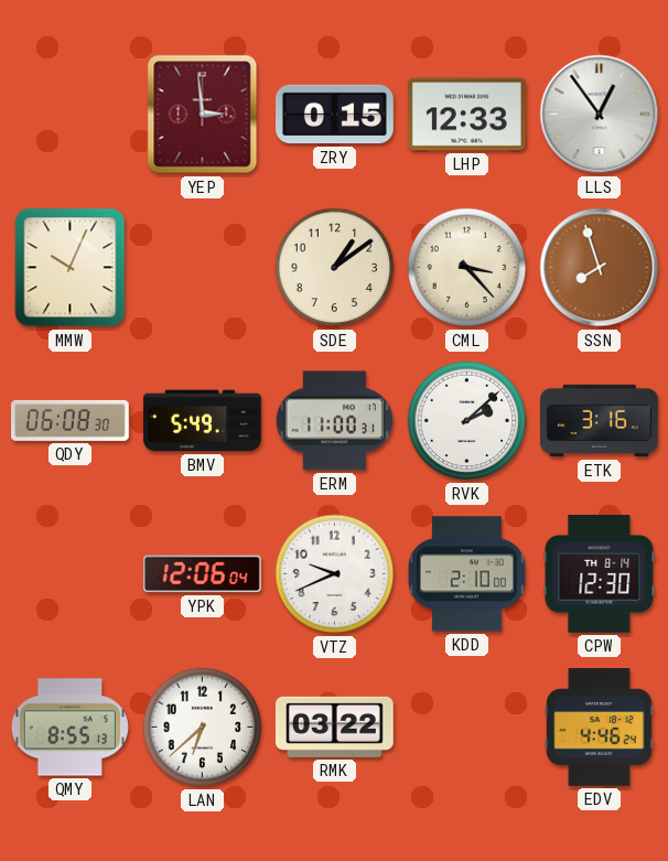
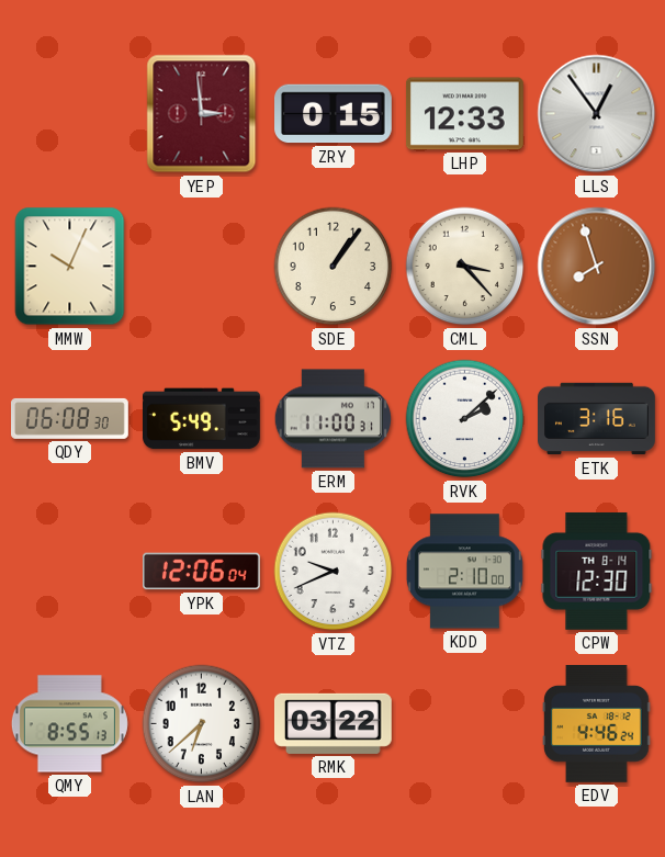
SDE: 1:09 -> 1:06 (334, 267)
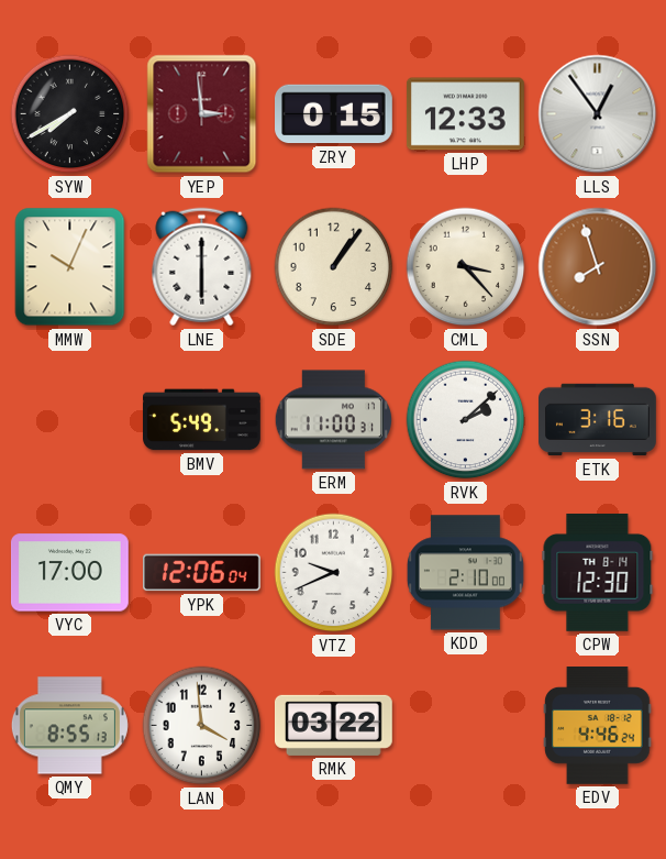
SYW: none -> 7:40 (70, 114)
LNE: none -> 6:00 (202, 267)
QDY: 06:08 -> none (70, 418)
VYC: none -> 17:00 (69, 573)
LAN: 6:38 -> 3:59 (202, 726)
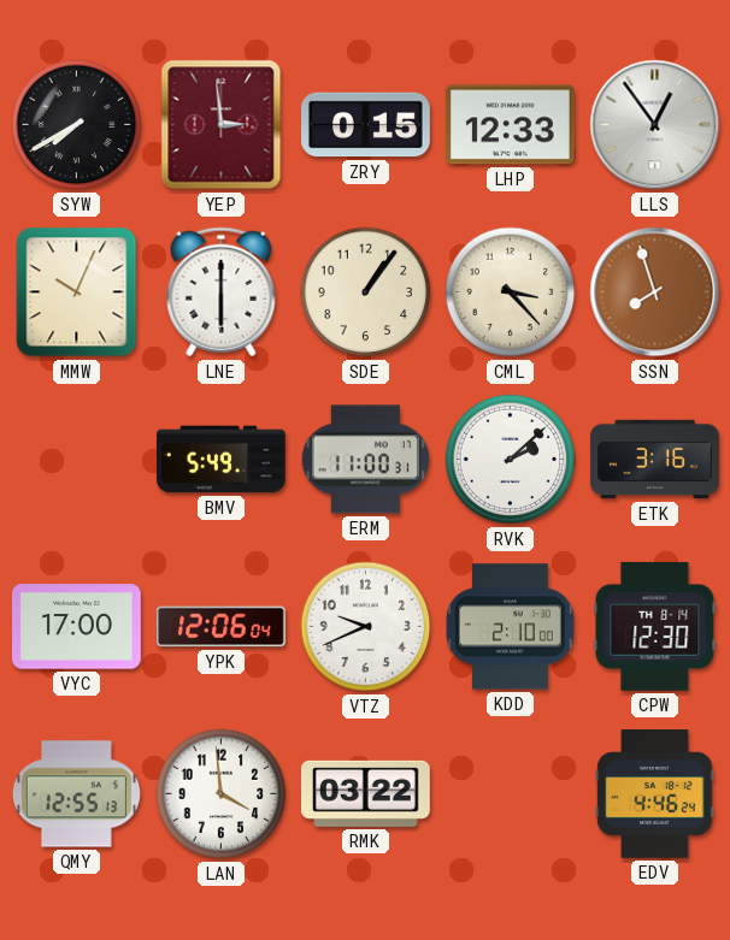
QMY: 8:55 -> 12:55 (76, 794)
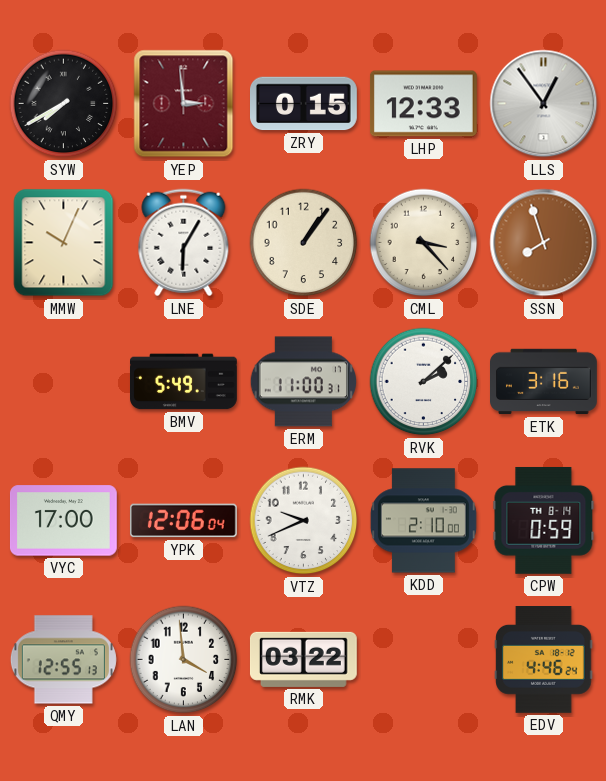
LNE: 6:00 -> 6:05 (184, 243)
CPW: 12:30 -> 0:59 (544, 520)
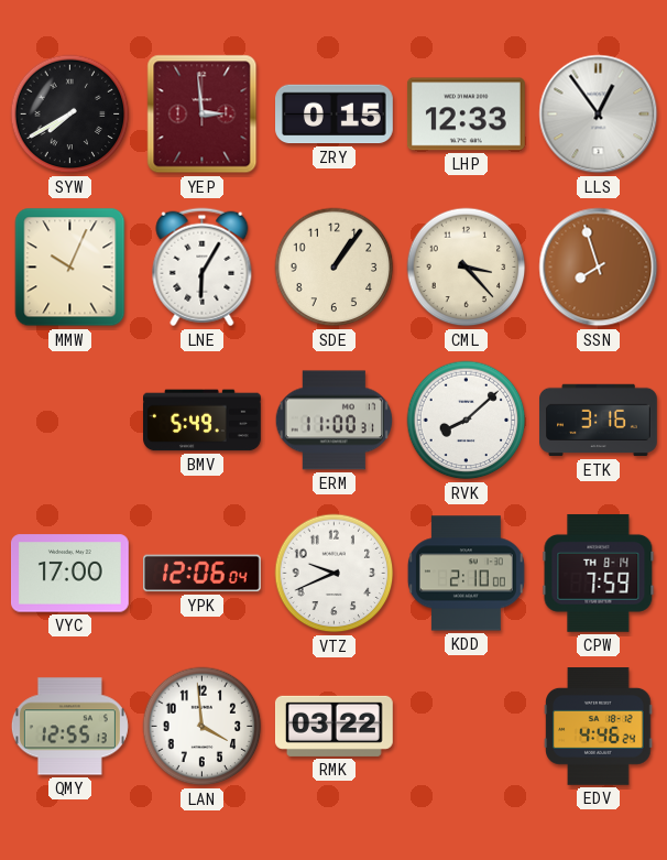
RVK: 2:08 -> 8:08 (467, 421)
CPW: 0:59 -> 7:59 (599, 573)
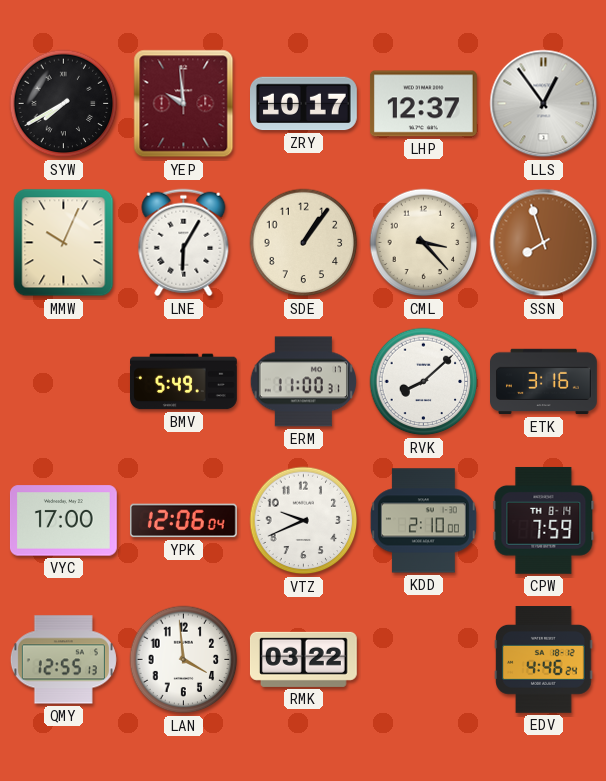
YEP: 2:59 -> 9:59 (184, 104)
ZRY: 0:15 -> 10:17 (304, 104)
LHP: 12:33 -> 12:37 (423, 104)
